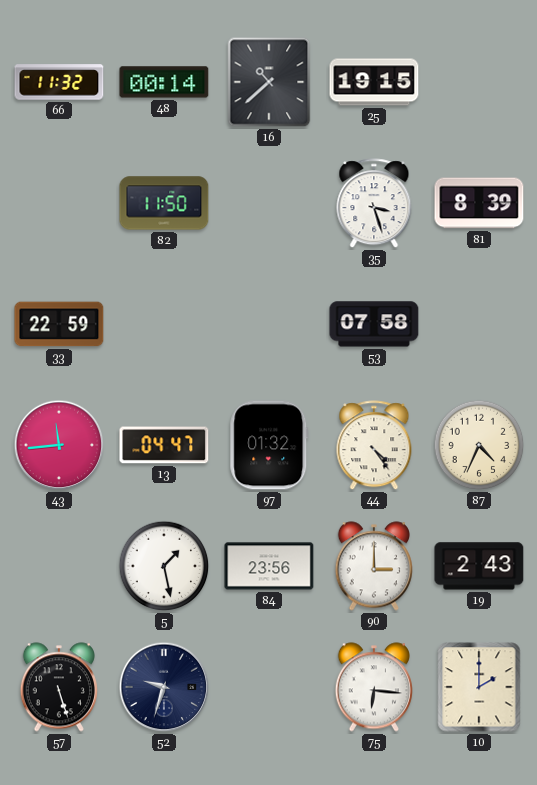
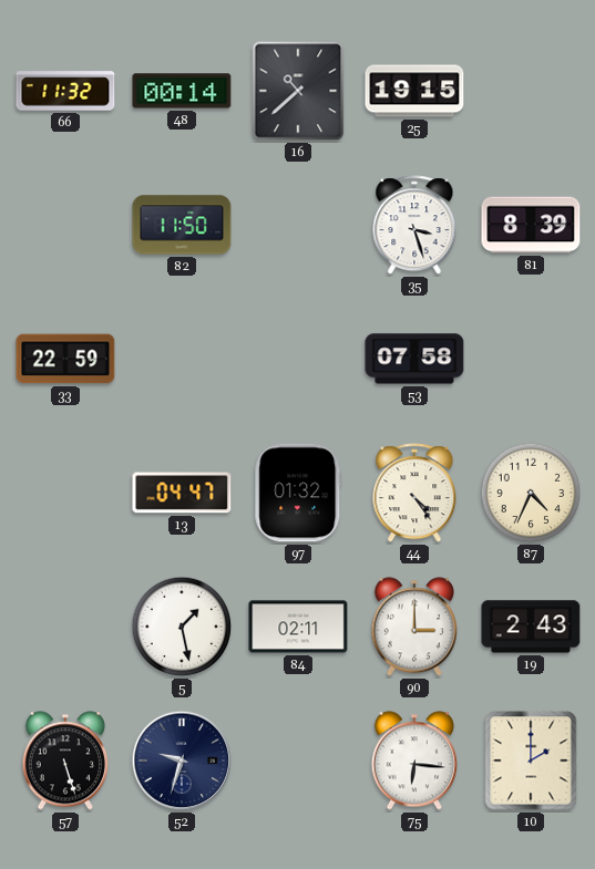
43: 11:44 -> none (59, 445)
84: 23:56 -> 02:11 (298, 627)
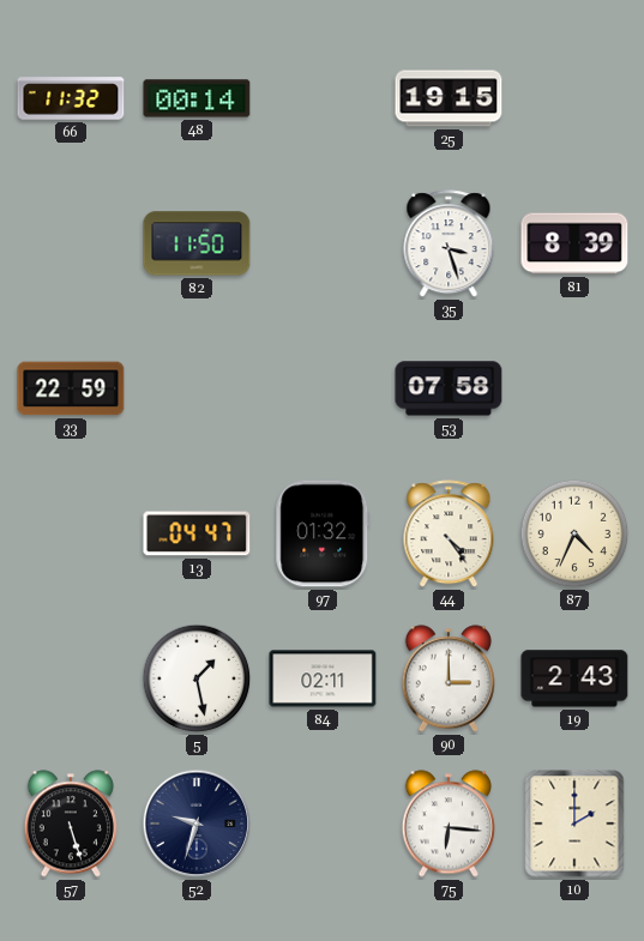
16: 10:38 -> none (298, 91)
